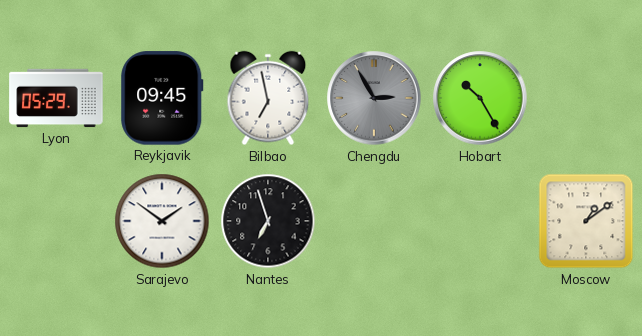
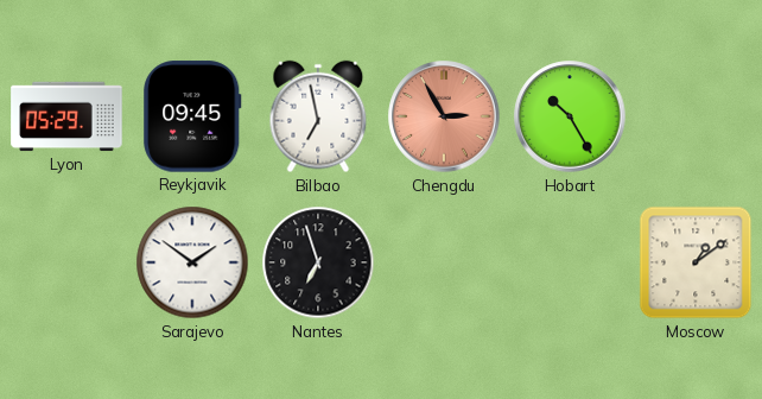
Chengdu dial: grey -> salmon (444, 116)
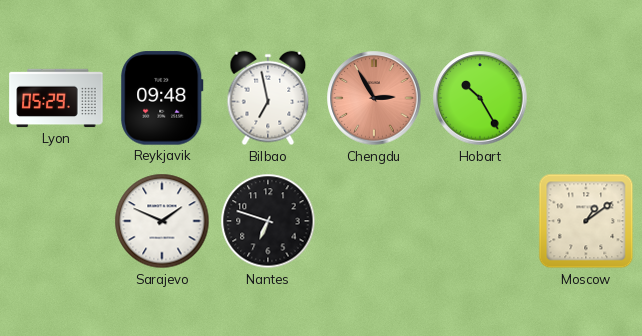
Reykjavik: 09:45 -> 09:48 (162, 98)
Sarajevo: 1:51 -> 1:49 (162, 221)
Nantes: 6:57 -> 6:48 (268, 221)
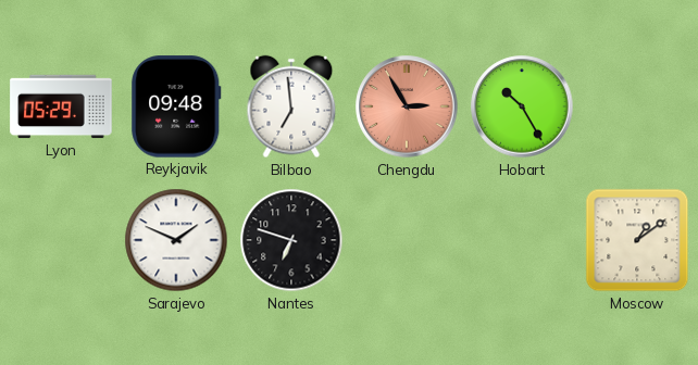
Bilbao: 6:58 -> 6:59 (291, 106)
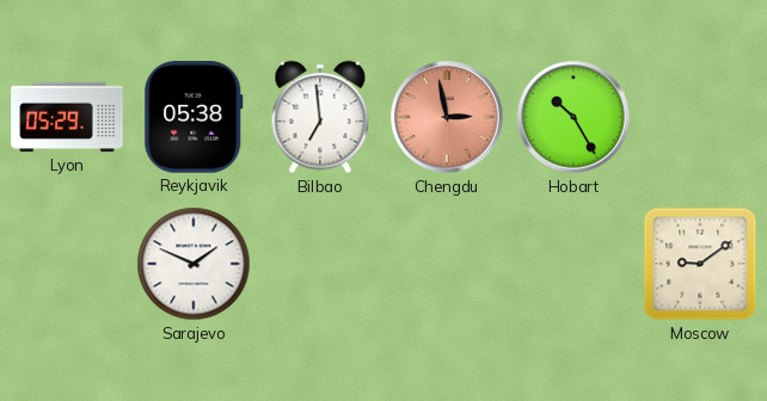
Reykjavik: 09:48 -> 05:38 (194, 117)
Chengdu: 2:55 -> 2:58 (447, 117)
Nantes: 6:48 -> none (291, 240)
Moscow: 1:09 -> 9:09 (700, 264)
